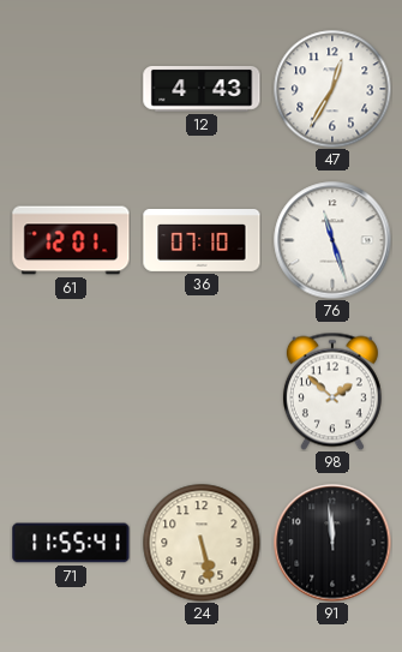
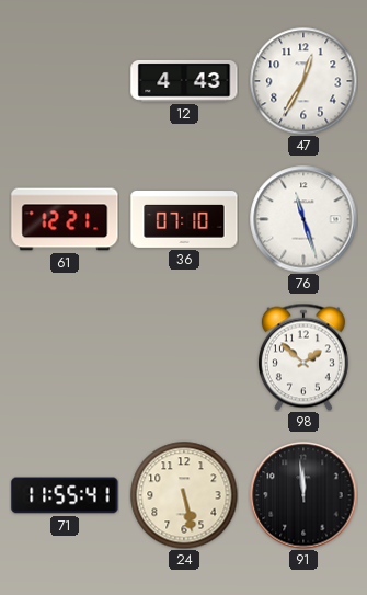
61: 12:01 -> 12:21 (65, 219)
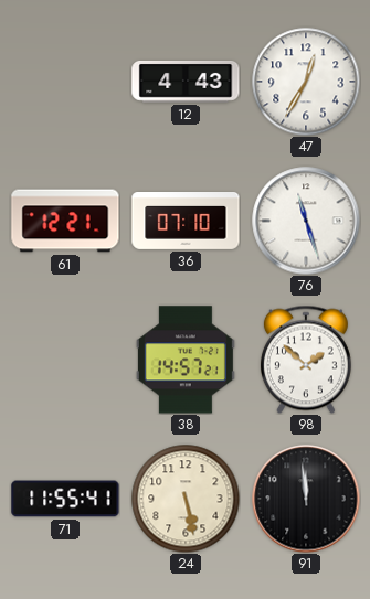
38: none -> 14:57 (186, 360)
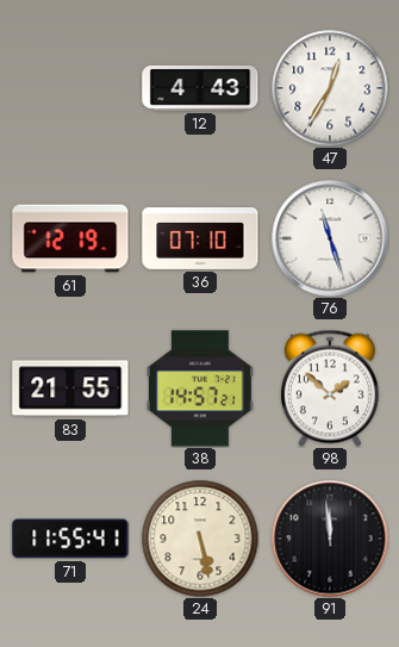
61: 12:21 -> 12:19 (70, 238)
83: none -> 21:55 (70, 388)
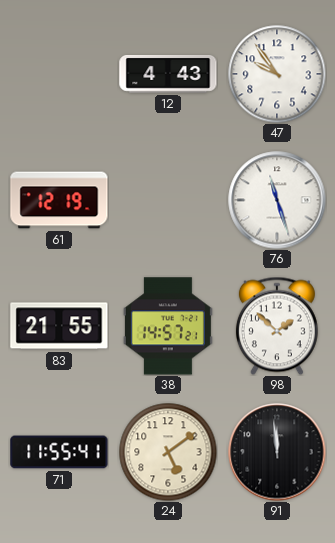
47: 12:35 -> 9:54 (277, 74)
36: 07:10 -> none (200, 239)
24: 5:28 -> 5:09 (168, 452)
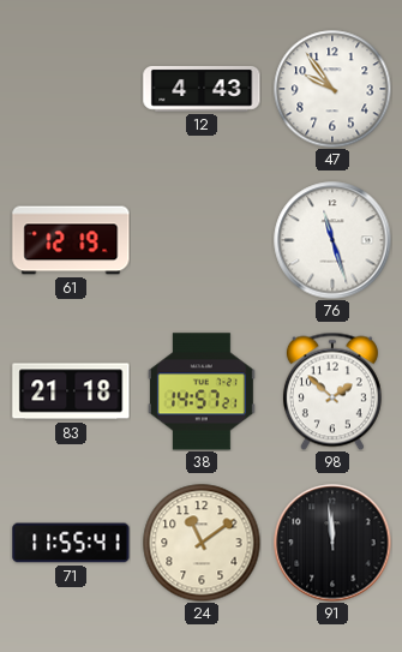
83: 21:55 -> 21:18 (71, 391)
24: 5:09 -> 11:09 (202, 543)
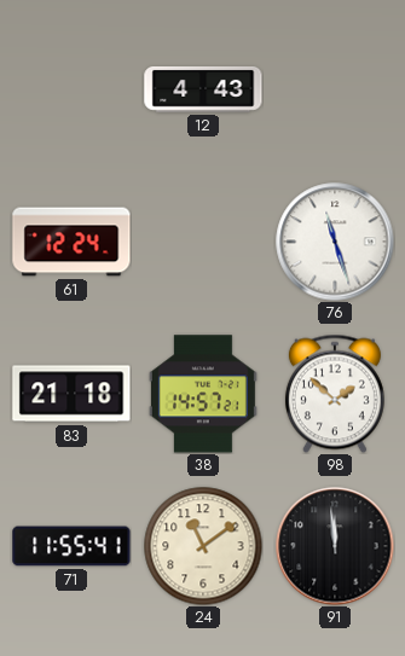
47: 9:54 -> none (332, 89)
61: 12:19 -> 12:24 (71, 242)
